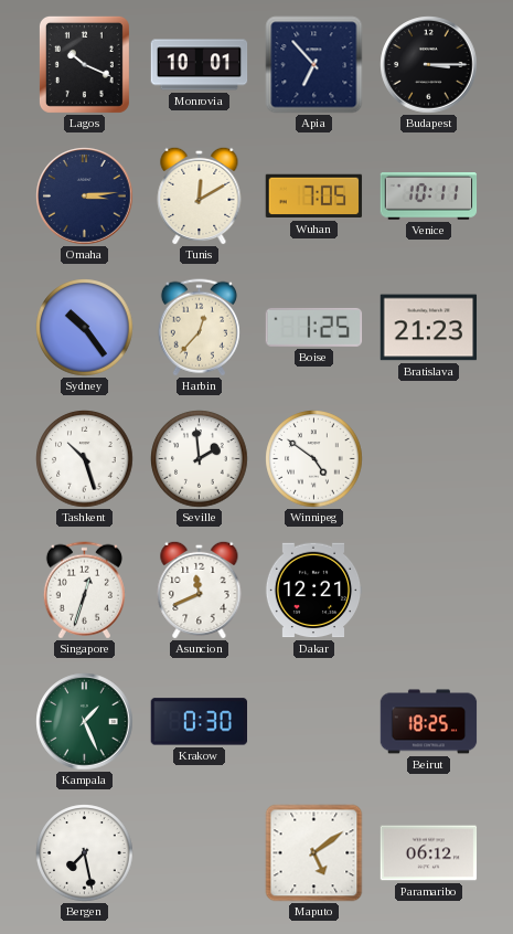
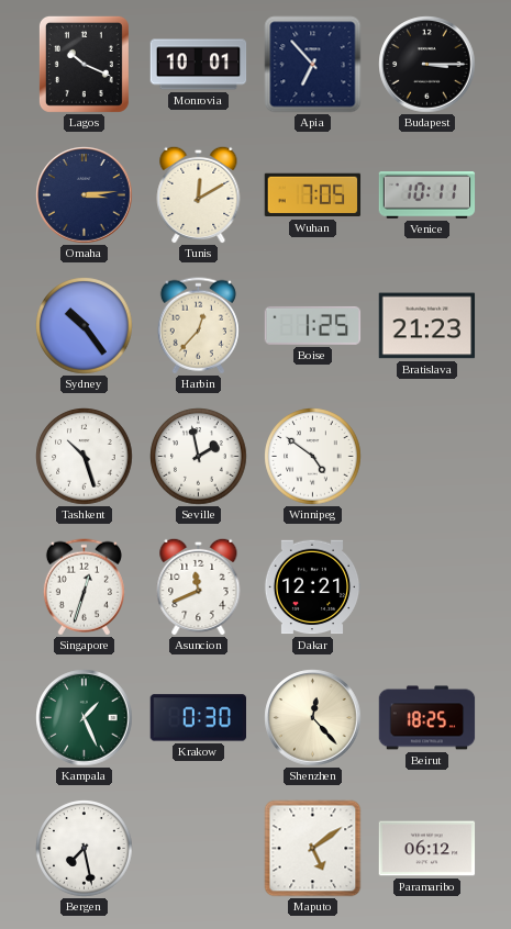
Seville: 1:59 -> 1:58 (199, 457)
Shenzhen: none -> 12:23 (313, 718)
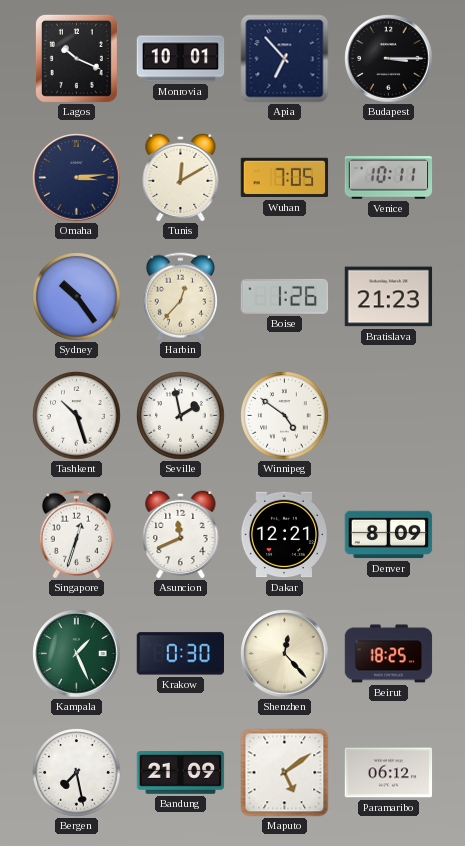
Boise: 1:25 -> 1:26 (285, 296)
Denver: none -> 8:09 (389, 535)
Bandung: none -> 21:09 (181, 773)
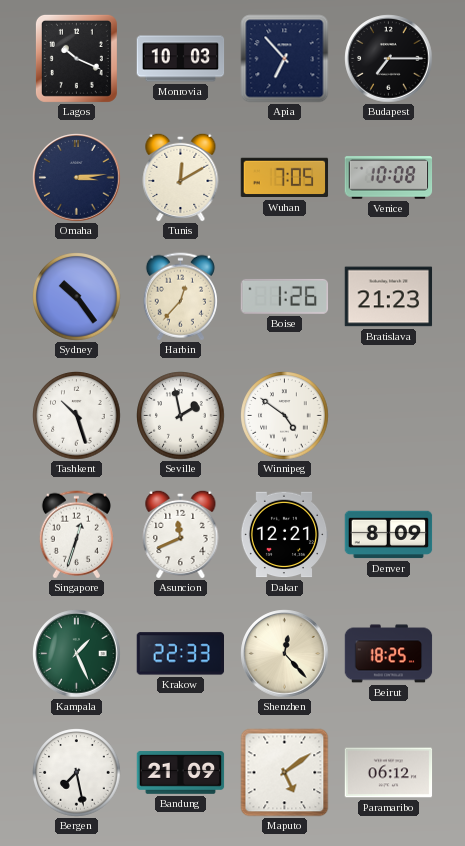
Monrovia: 10:01 -> 10:03 (181, 59)
Budapest: 3:15 -> 7:15 (389, 59)
Venice: 10:11 -> 10:08 (389, 178)
Krakow: 0:30 -> 22:33 (180, 654)
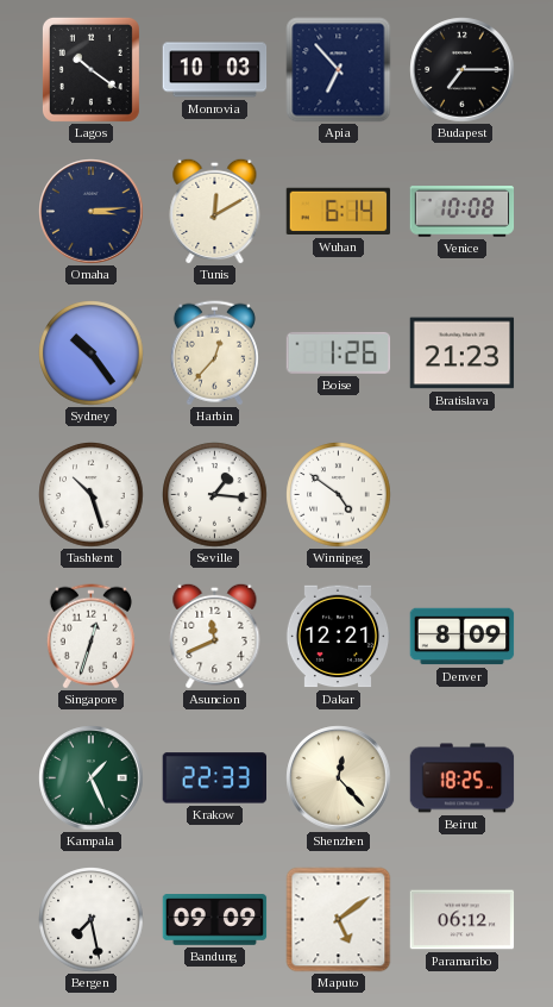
Lagos: 10:19 -> 10:21 (90, 69)
Wuhan: 7:05 -> 6:14 (339, 212)
Seville: 1:58 -> 1:16 (215, 495)
Bandung: 21:09 -> 09:09 (215, 920)
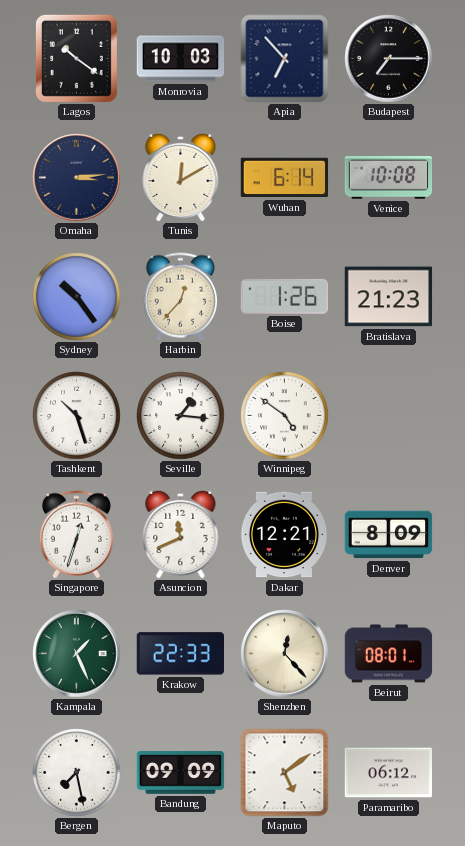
Beirut: 18:25 -> 08:01 (389, 654)
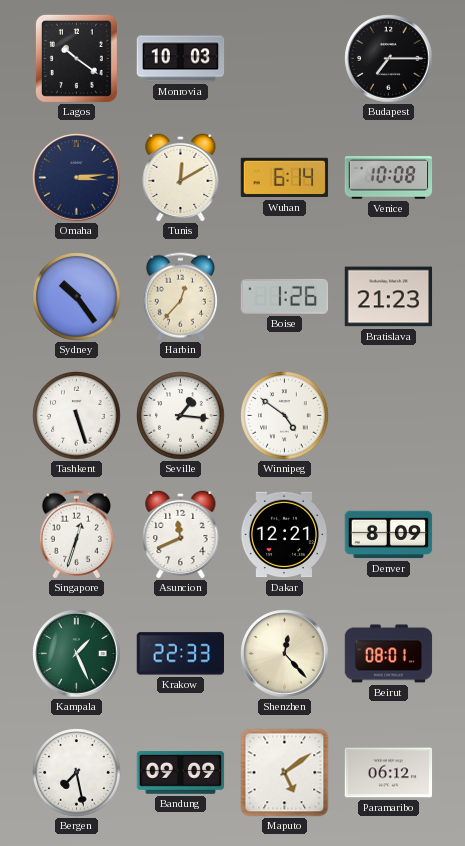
Apia: 6:53 -> none (285, 59)
Tashkent: 10:27 -> 5:27 (77, 416)
